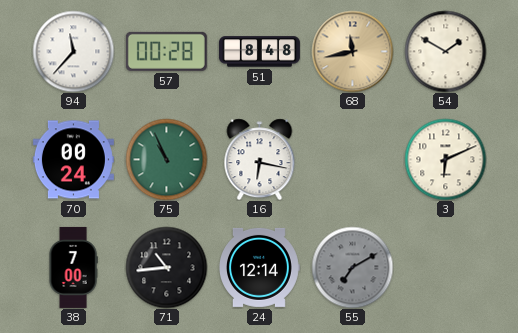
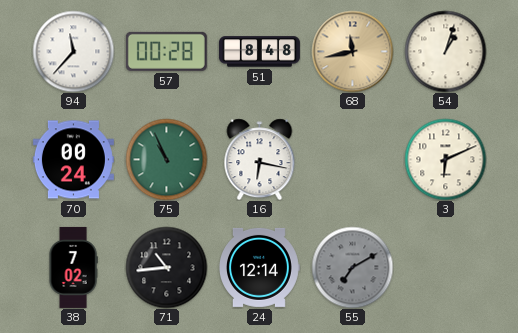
54: 1:50 -> 1:03 (445, 51)
38: 7:00 -> 7:02 (73, 267)
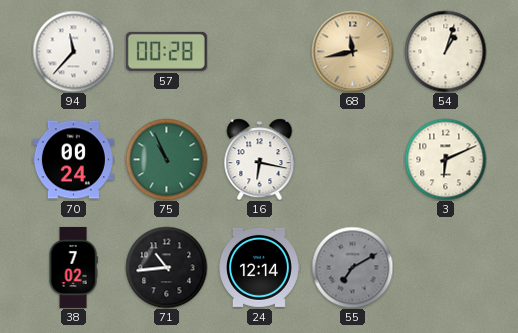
51: 8:48 -> none (259, 52)
